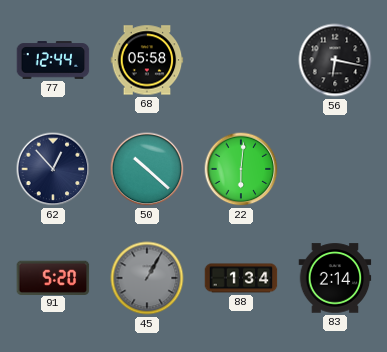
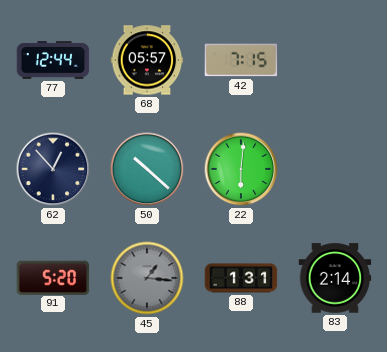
68: 05:58 -> 05:57 (147, 60)
42: none -> 7:15 (241, 60)
56: 6:17 -> none (335, 60)
45: 1:05 -> 1:16 (147, 278)
88: 1:34 -> 1:31 (241, 278)
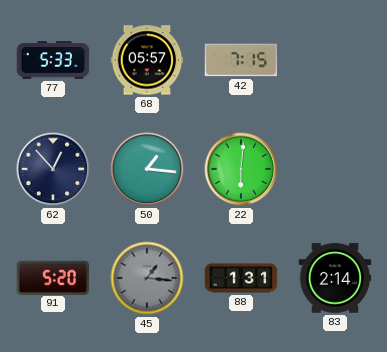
77: 12:44 -> 5:33 (53, 60)
50: 10:22 -> 1:16 (147, 169)
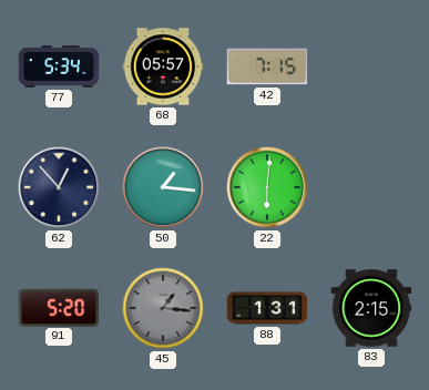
77: 5:33 -> 5:34 (59, 66)
83: 2:14 -> 2:15 (371, 308)
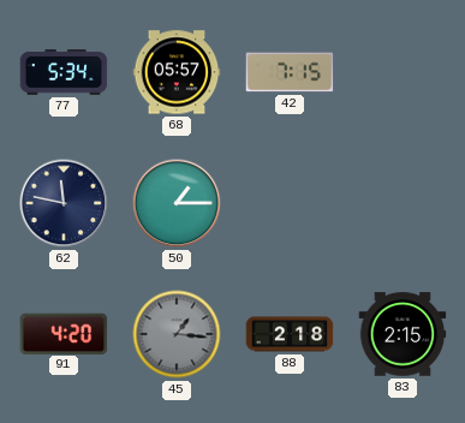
62: 12:53 -> 11:47 (64, 203)
50: 1:16 -> 1:15 (177, 203)
22: 6:01 -> none (267, 187)
91: 5:20 -> 4:20 (64, 333)
88: 1:31 -> 2:18 (290, 334)
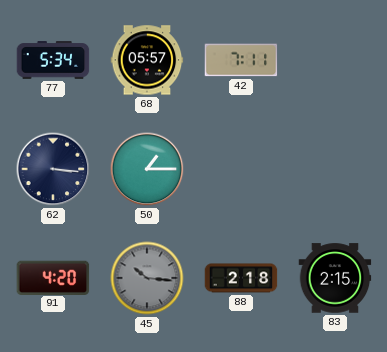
42: 7:15 -> 7:11 (241, 60)
62: 11:47 -> 3:16 (53, 169)
45: 1:16 -> 10:16 (147, 278)
